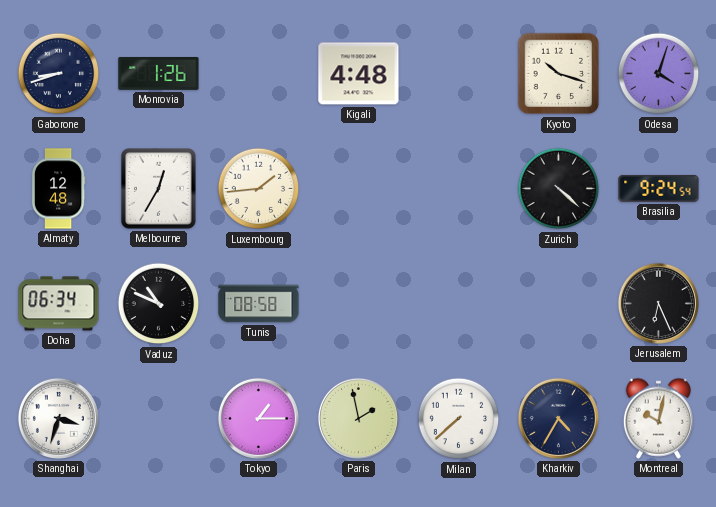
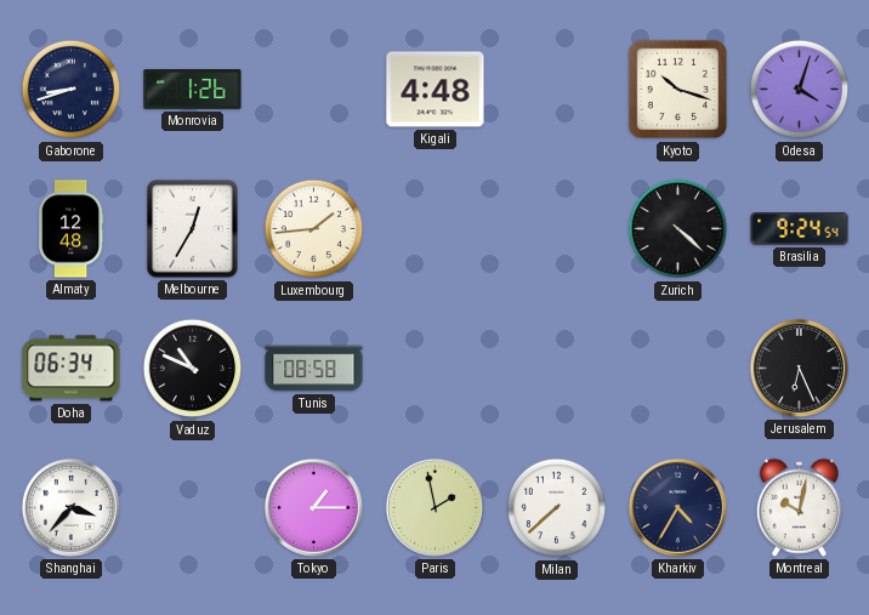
Shanghai: 3:33 -> 3:37 (70, 507)
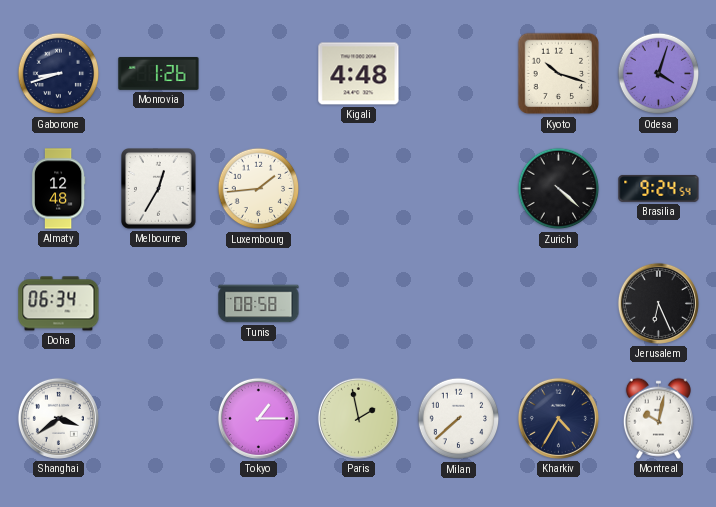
Vaduz: 10:49 -> none (193, 369)
Shanghai: 3:37 -> 3:39 (58, 418)
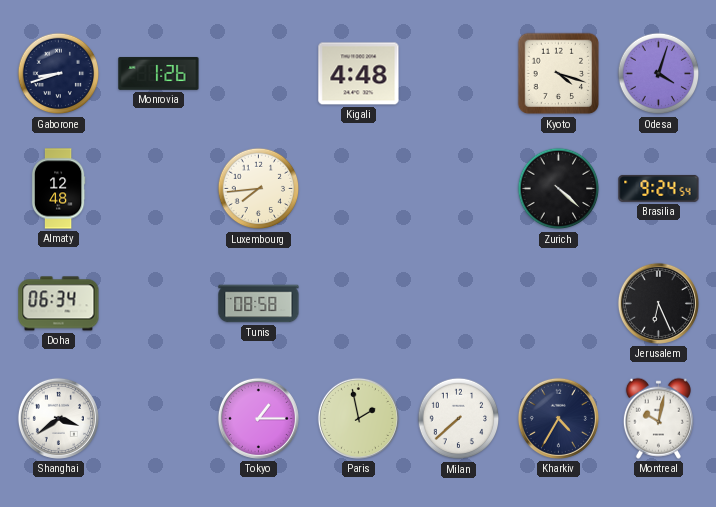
Kyoto: 10:18 -> 4:18 (559, 74)
Melbourne: 12:35 -> none (159, 189)
Luxembourg: 1:44 -> 7:44 (259, 189)
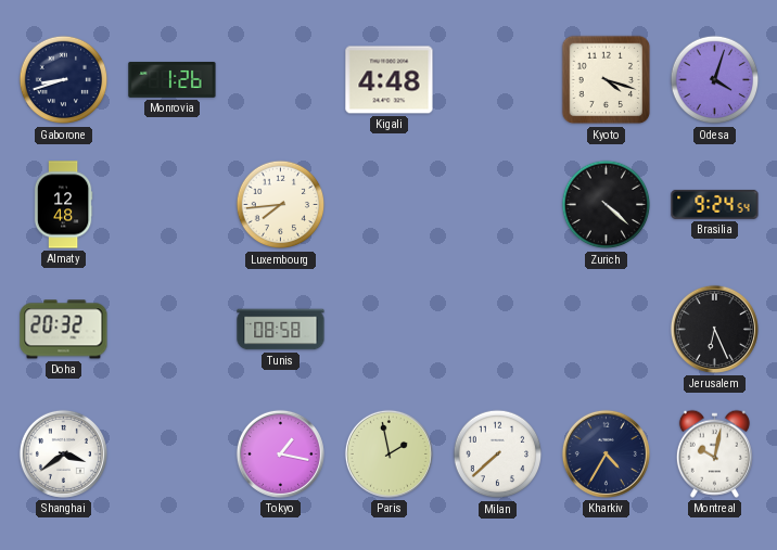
Doha: 06:34 -> 20:32 (64, 330)
Tokyo: 1:15 -> 1:17 (280, 453)
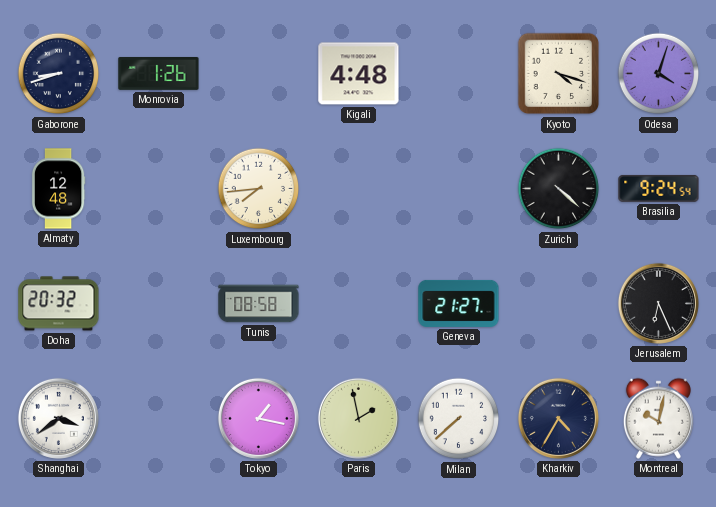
Geneva: none -> 21:27 (459, 303)
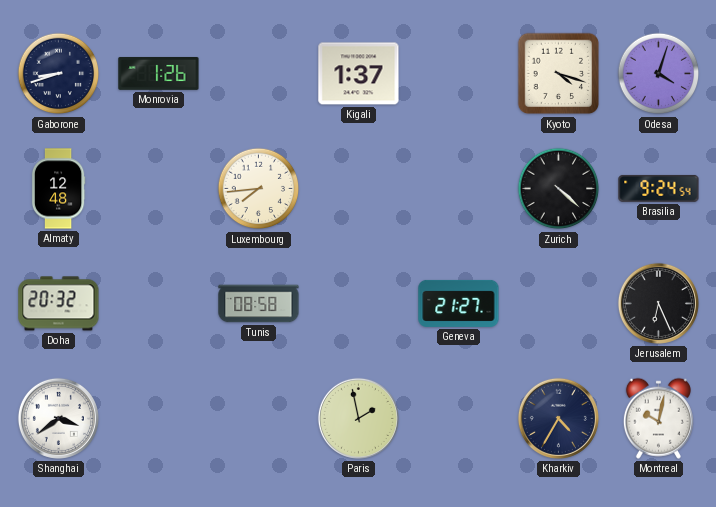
Kigali: 4:48 -> 1:37 (359, 74)
Tokyo: 1:17 -> none (258, 418)
Milan: 7:38 -> none (459, 419)
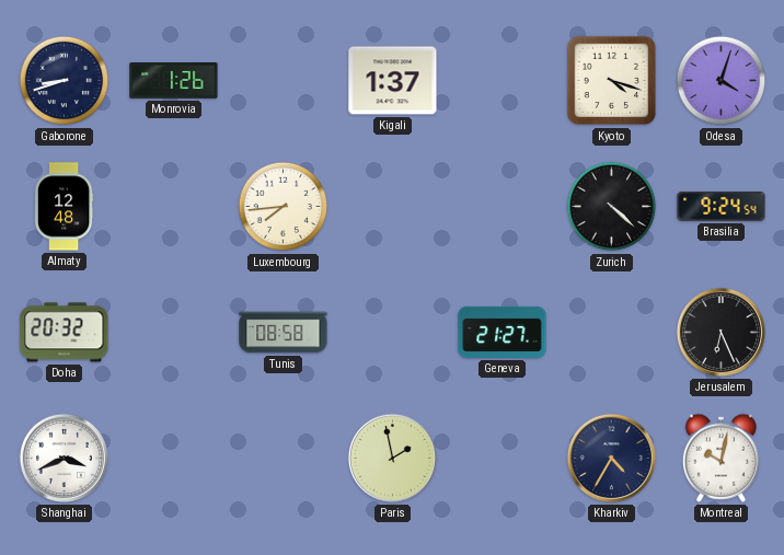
Shanghai: 3:39 -> 3:41 (64, 458)
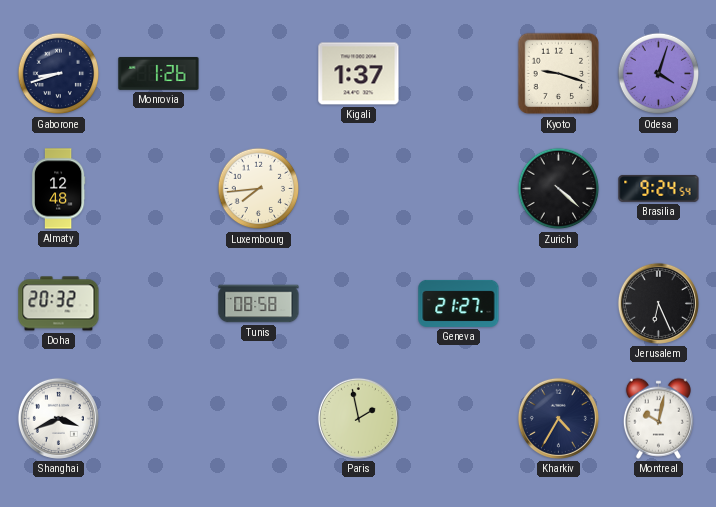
Kyoto: 4:18 -> 9:18 (559, 74)
